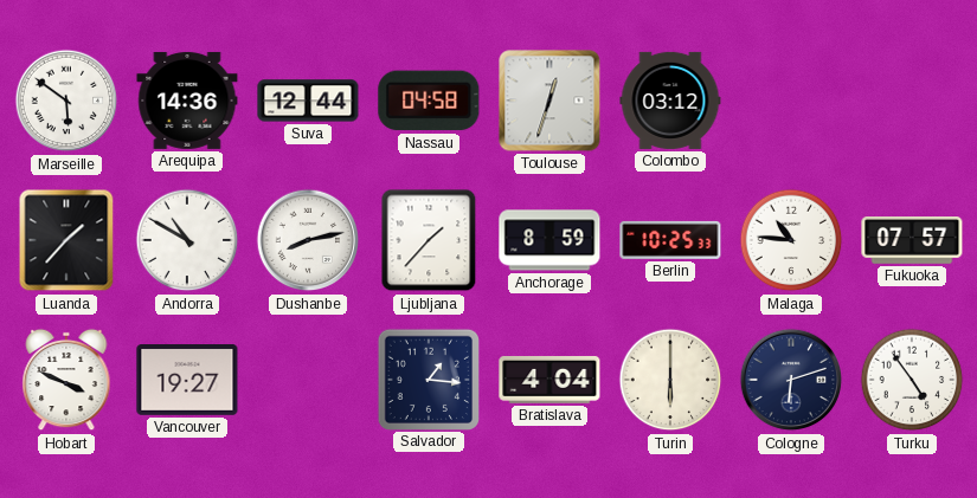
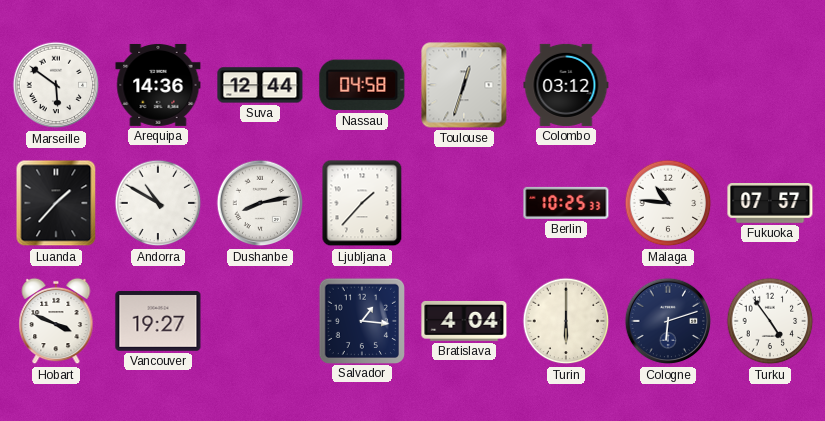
Anchorage: 8:59 -> none (549, 240)
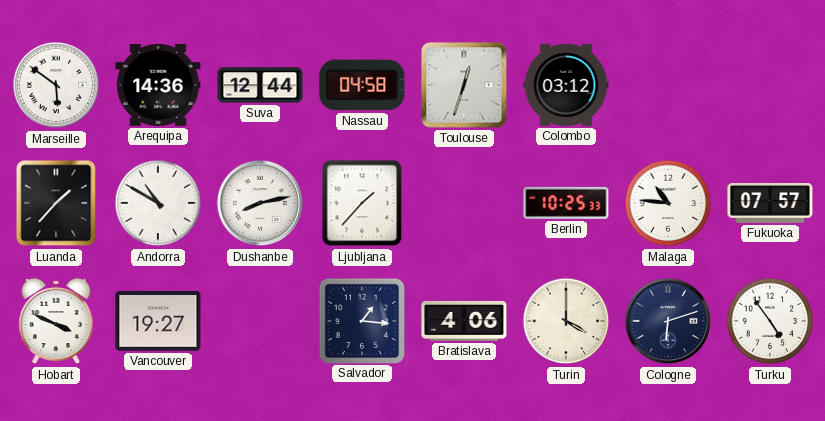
Bratislava: 4:04 -> 4:06 (464, 321)
Turin: 6:00 -> 4:00 (566, 321)
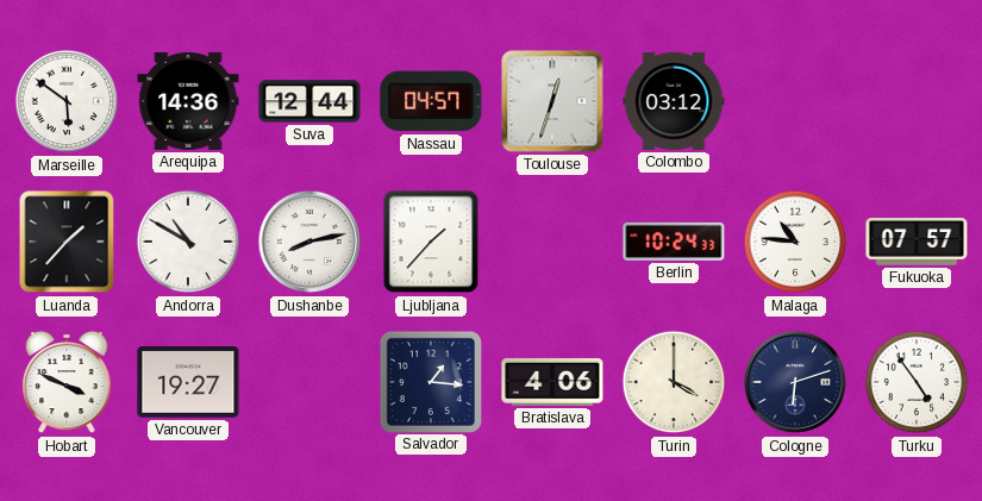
Nassau: 04:58 -> 04:57 (431, 101)
Berlin: 10:25 -> 10:24 (674, 242)
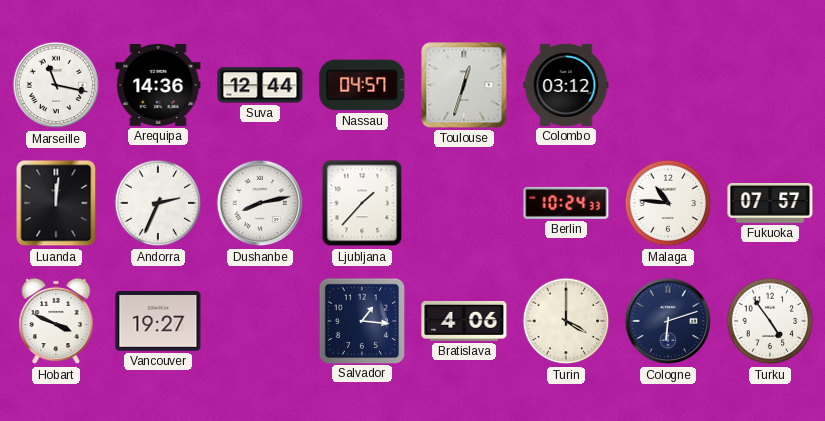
Marseille: 5:51 -> 11:17 (56, 85)
Luanda: 1:37 -> 12:01 (56, 203)
Andorra: 10:50 -> 2:34 (158, 203)
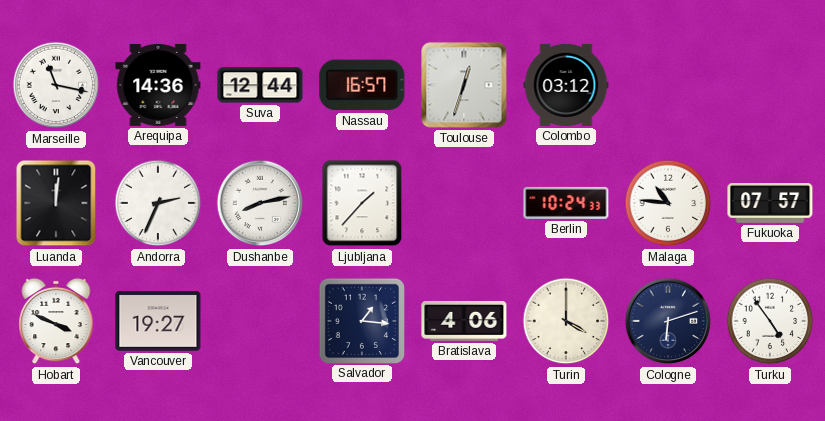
Nassau: 04:57 -> 16:57 (362, 85)
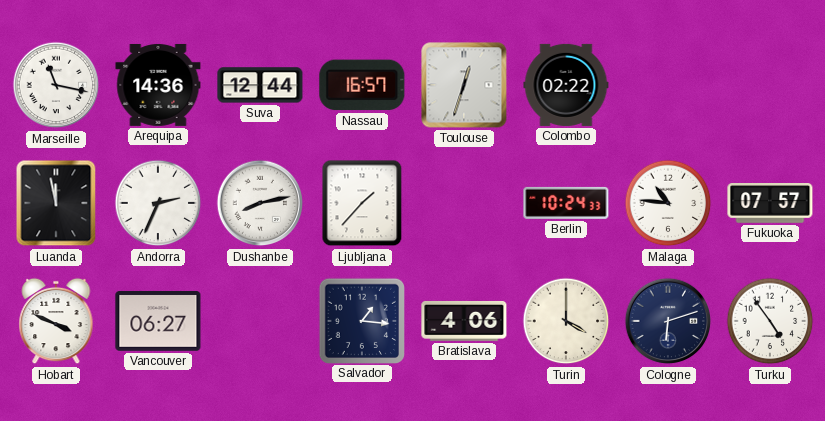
Colombo: 03:12 -> 02:22 (566, 85)
Luanda: 12:01 -> 11:58 (56, 203)
Vancouver: 19:27 -> 06:27 (158, 322)
